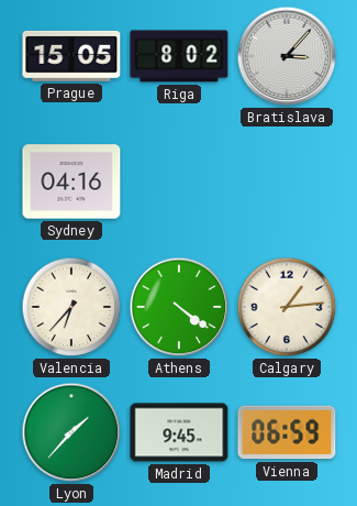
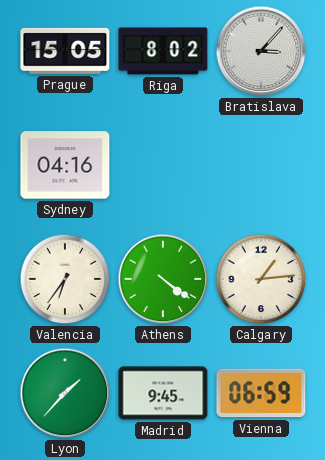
Valencia: 6:37 -> 6:36 (65, 279)
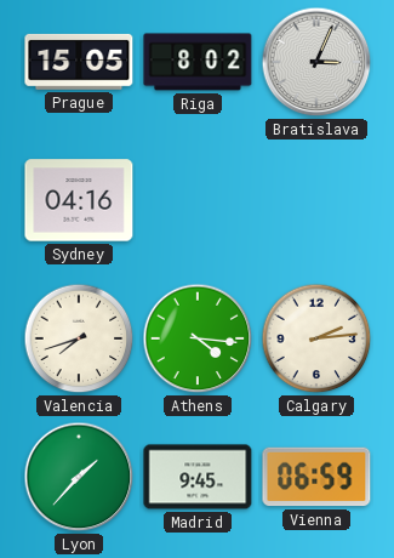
Bratislava: 3:07 -> 3:04 (316, 62)
Valencia: 6:36 -> 7:42 (79, 338)
Athens: 4:21 -> 4:16 (198, 338)
Calgary: 1:14 -> 2:14 (316, 338)
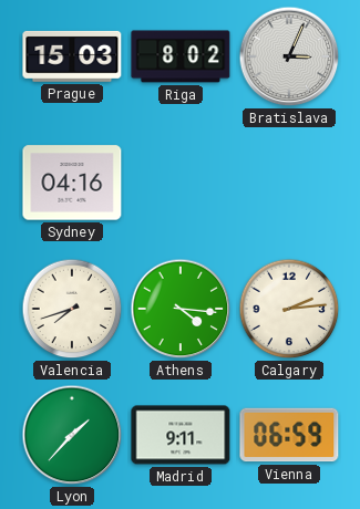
Prague: 15:05 -> 15:03 (72, 56)
Madrid: 9:45 -> 9:11 (181, 435)
